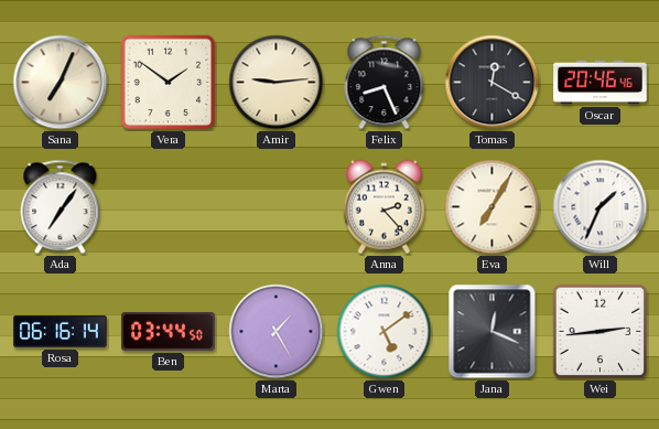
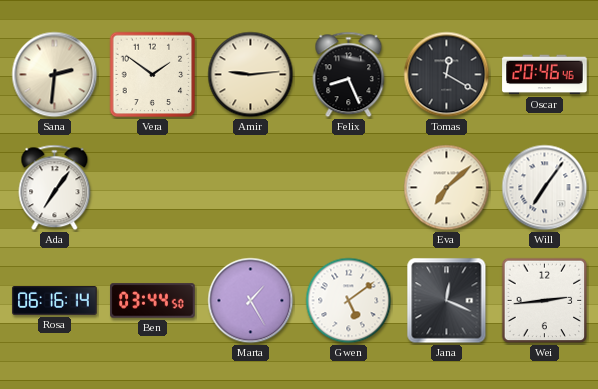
Sana: 7:04 -> 2:31 (55, 75)
Anna: 2:23 -> none (383, 207)
Eva: 7:05 -> 7:08 (447, 188)
Will: 1:34 -> 7:06 (545, 188)
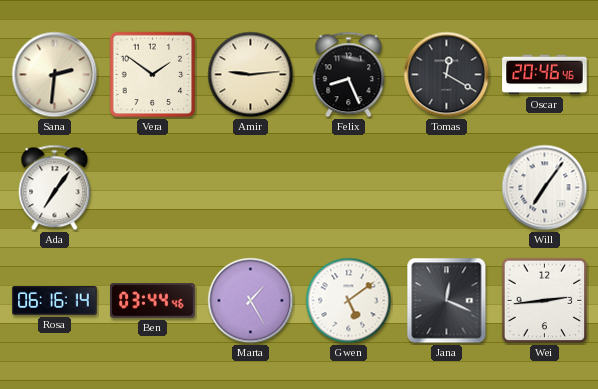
Eva: 7:08 -> none (447, 188)
Ben: 03:44:50 -> 03:44:46 (153, 301)
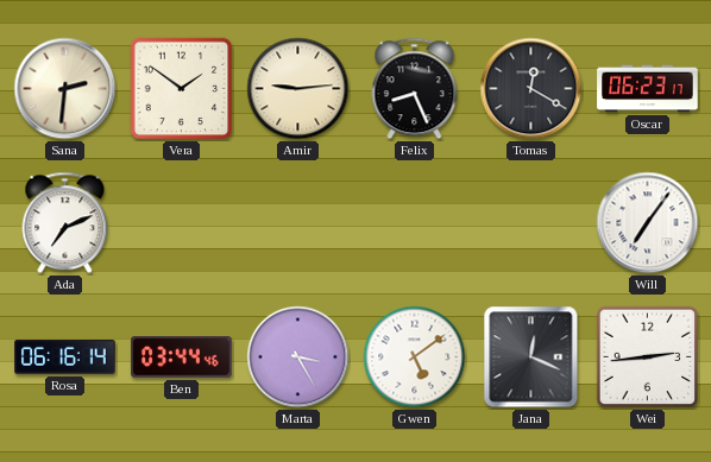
Oscar: 20:46 -> 06:23 (648, 89)
Ada: 7:06 -> 7:11 (65, 223)
Marta: 1:25 -> 3:25 (298, 357)
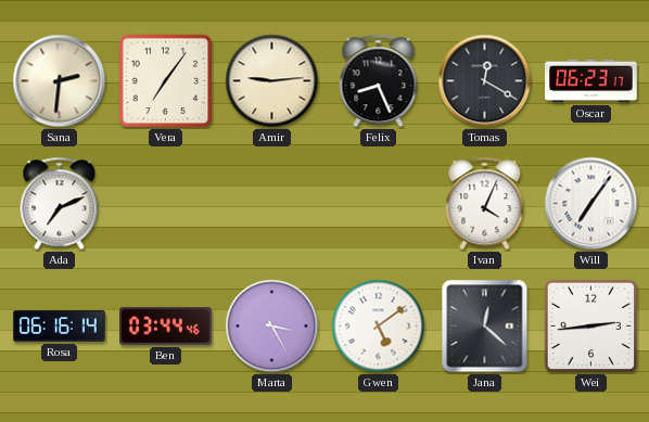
Vera: 1:51 -> 7:06 (166, 81)
Ivan: none -> 4:04 (485, 204)
Jana: 12:19 -> 12:22 (485, 327)
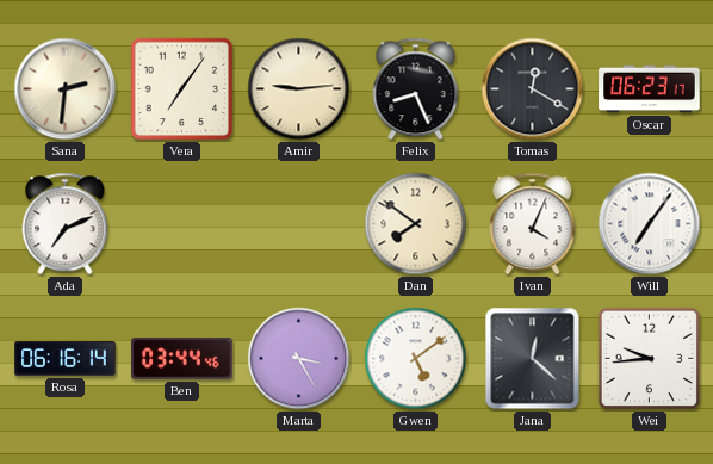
Dan: none -> 7:51 (416, 224)
Wei: 2:44 -> 9:44 (650, 359)
